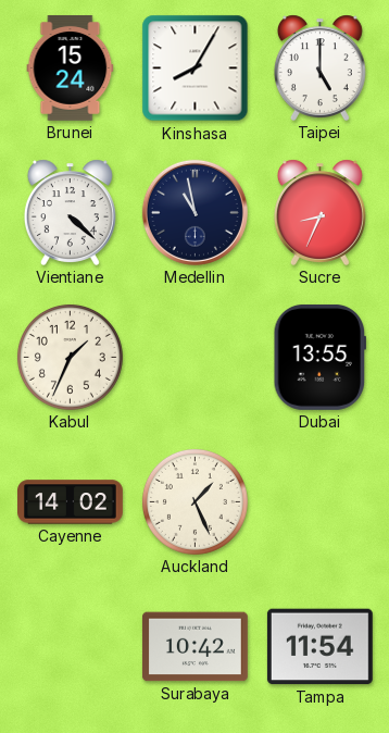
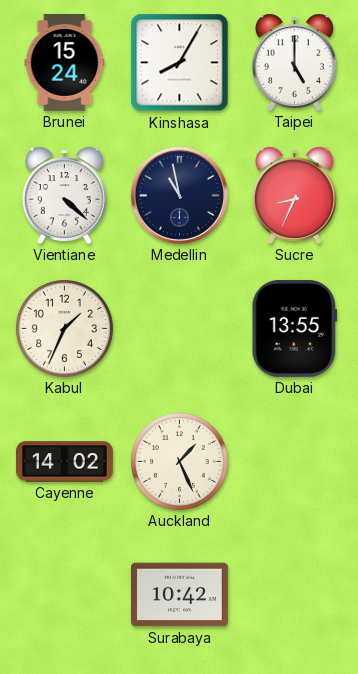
Tampa: 11:54 -> none (319, 647)
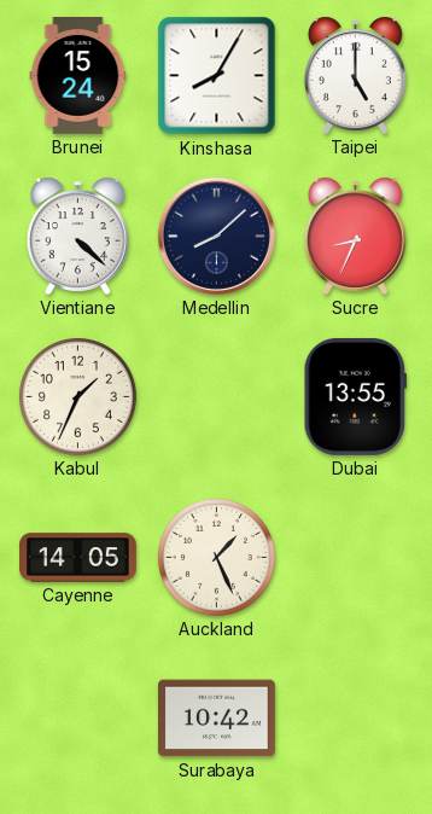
Medellin: 10:58 -> 8:08 (216, 236)
Cayenne: 14:02 -> 14:05 (78, 558)
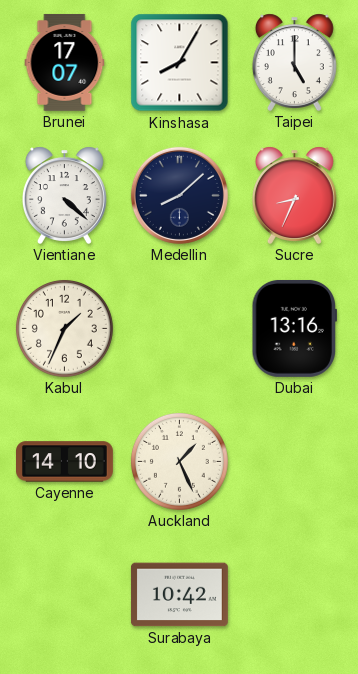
Brunei: 15:24 -> 17:07 (65, 63)
Dubai: 13:55 -> 13:16 (294, 328)
Cayenne: 14:05 -> 14:10 (65, 462)
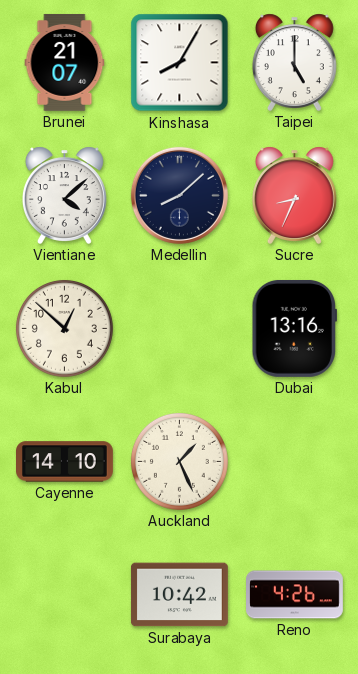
Brunei: 17:07 -> 21:07 (65, 63)
Vientiane: 4:22 -> 4:08 (64, 195)
Kabul: 1:34 -> 12:52 (64, 328)
Reno: none -> 4:26 (295, 595)
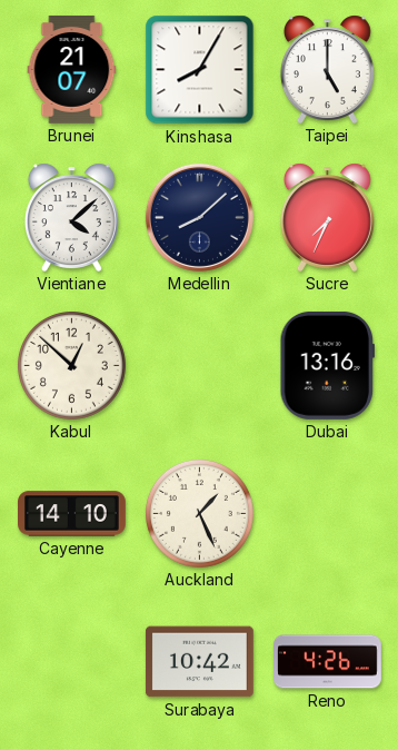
Sucre: 8:34 -> 7:34 (327, 217)
